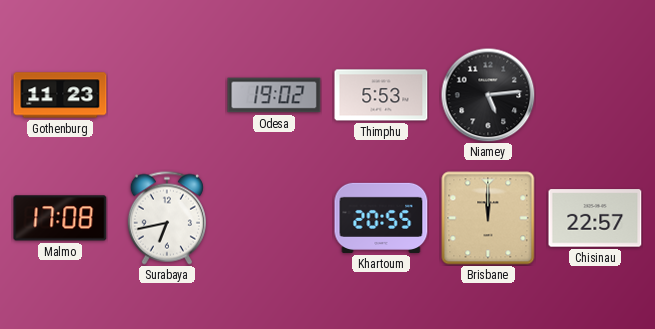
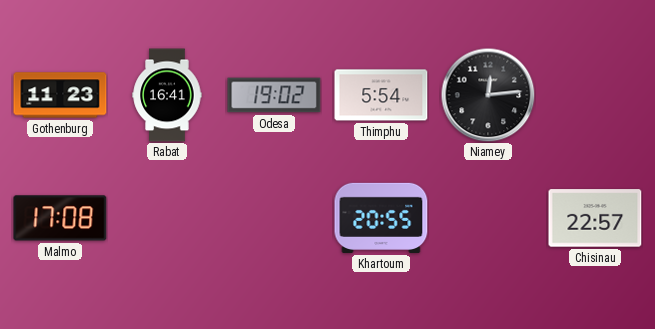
Rabat: none -> 16:41 (167, 95)
Thimphu: 5:53 -> 5:54 (381, 95)
Niamey: 5:14 -> 12:14 (488, 95)
Surabaya: 6:43 -> none (167, 218)
Brisbane: 12:00 -> none (488, 218)
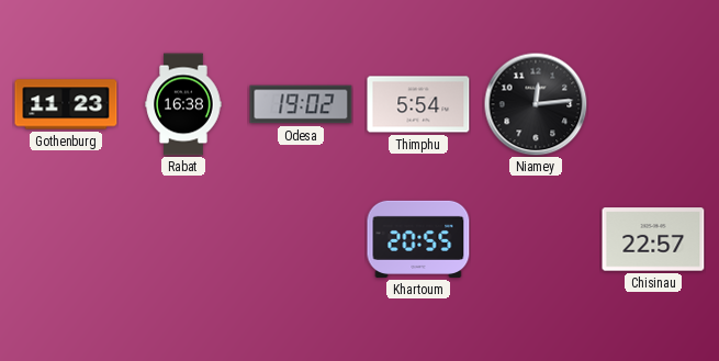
Rabat: 16:41 -> 16:38 (183, 104)
Malmo: 17:08 -> none (60, 218)
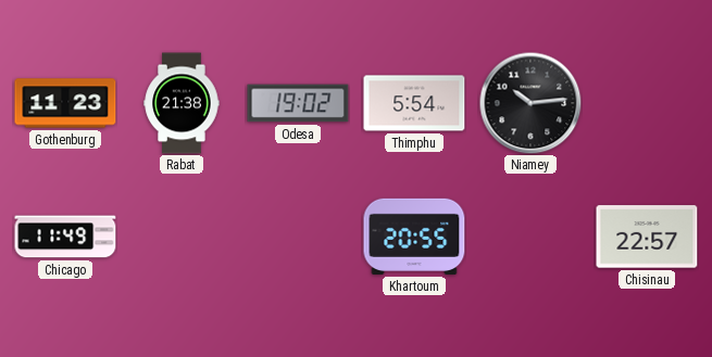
Rabat: 16:38 -> 21:38 (182, 103)
Niamey: 12:14 -> 10:14 (530, 103)
Chicago: none -> 11:49 (65, 237)
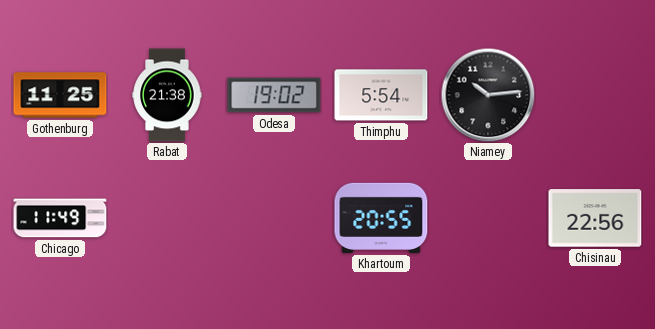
Gothenburg: 11:23 -> 11:25 (60, 95)
Chisinau: 22:57 -> 22:56 (595, 218)
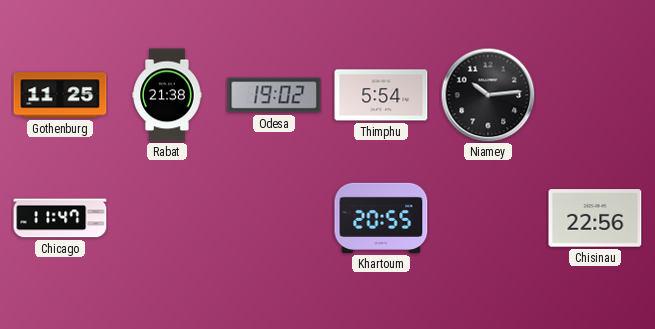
Chicago: 11:49 -> 11:47 (60, 218)
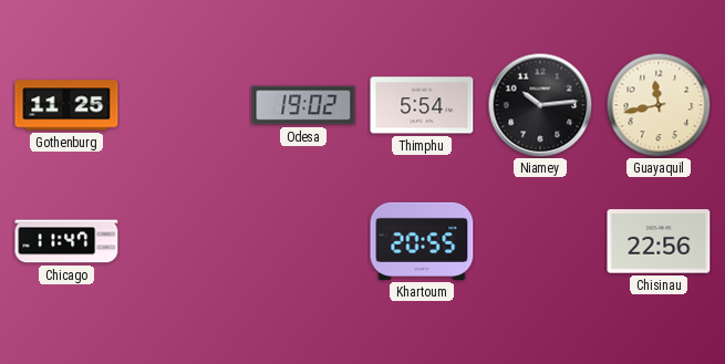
Rabat: 21:38 -> none (167, 95)
Guayaquil: none -> 11:43 (659, 105)
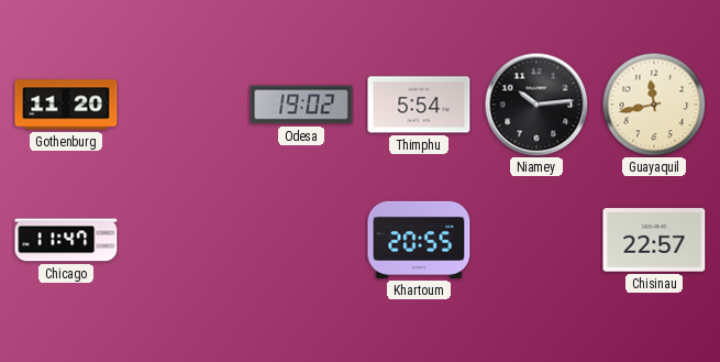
Gothenburg: 11:25 -> 11:20 (66, 105)
Chisinau: 22:56 -> 22:57 (654, 240)
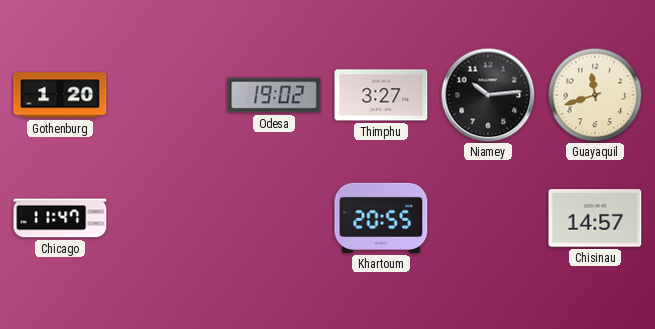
Gothenburg: 11:20 -> 1:20 (60, 95)
Thimphu: 5:54 -> 3:27 (381, 95)
Guayaquil: 11:43 -> 11:42 (595, 95)
Chisinau: 22:57 -> 14:57 (595, 218)
